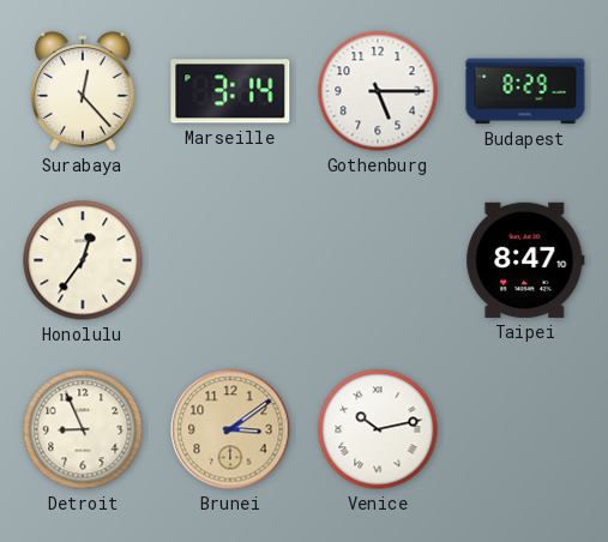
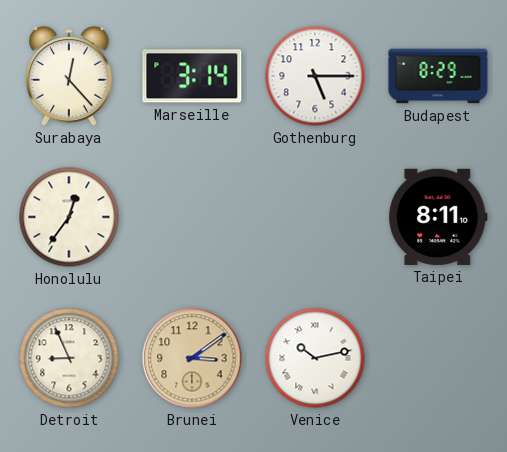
Taipei: 8:47 -> 8:11 (438, 217)
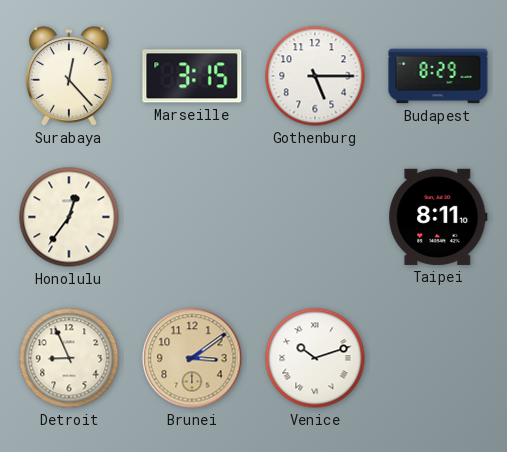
Marseille: 3:14 -> 3:15 (192, 76)
Venice: 10:13 -> 10:12 (315, 358)
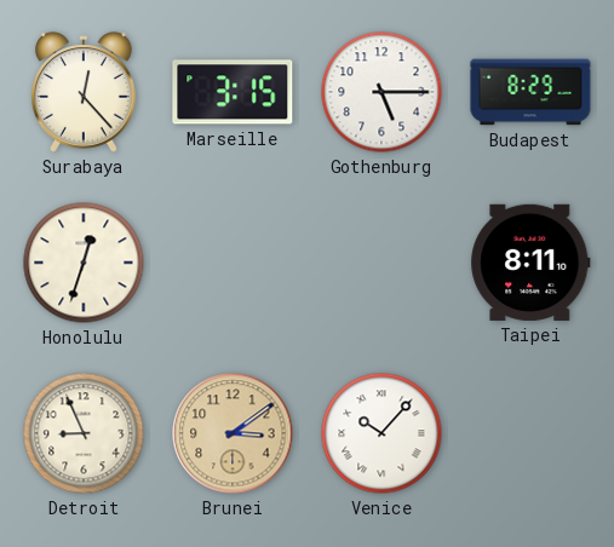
Honolulu: 12:36 -> 12:33 (84, 263)
Venice: 10:12 -> 10:07 (381, 433)
